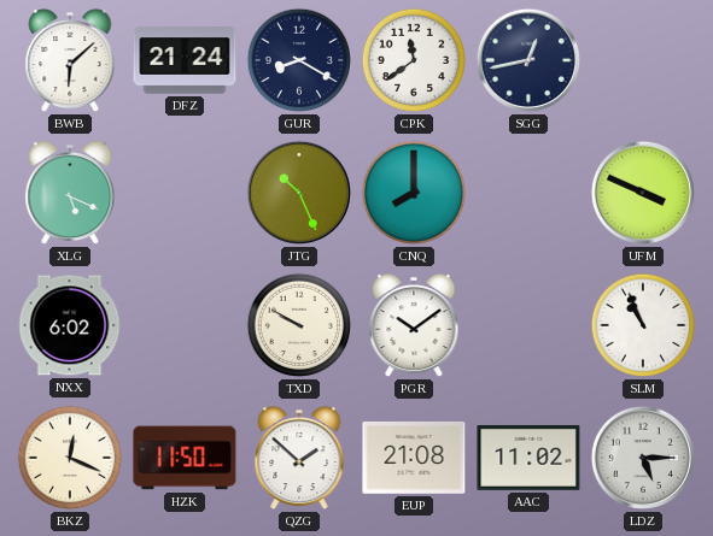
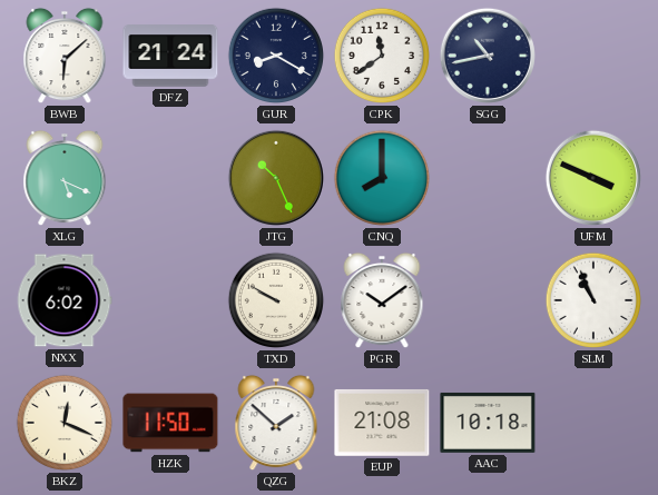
SGG: 12:43 -> 10:43 (488, 56)
AAC: 11:02 -> 10:18 (488, 423)
LDZ: 5:15 -> none (643, 458)
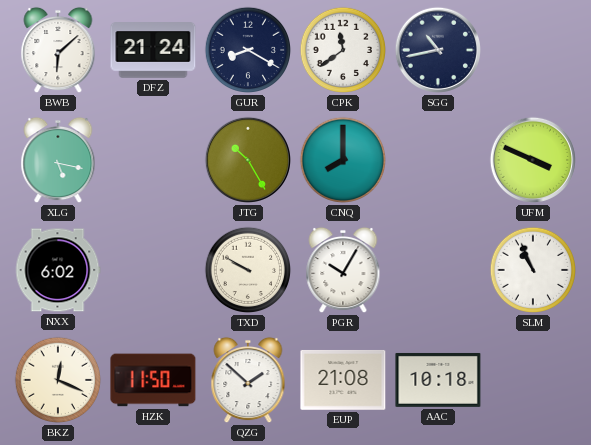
XLG: 5:19 -> 5:17 (58, 160)
JTG: 10:26 -> 10:25 (248, 160)
PGR: 10:09 -> 10:05 (343, 270)
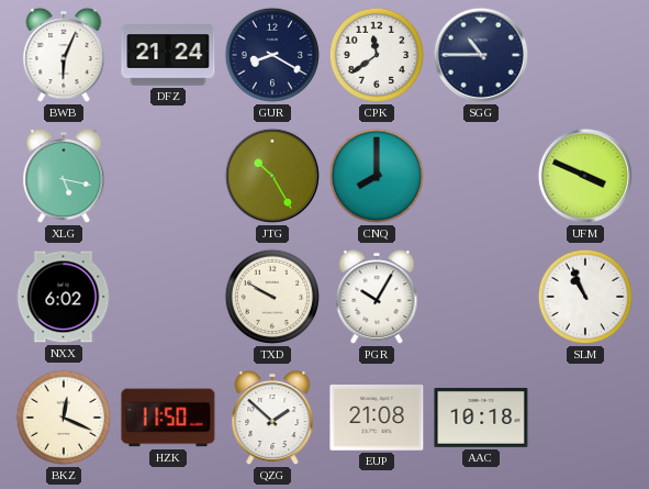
BWB: 6:08 -> 6:04 (64, 55)
SGG: 10:43 -> 10:45 (481, 55)
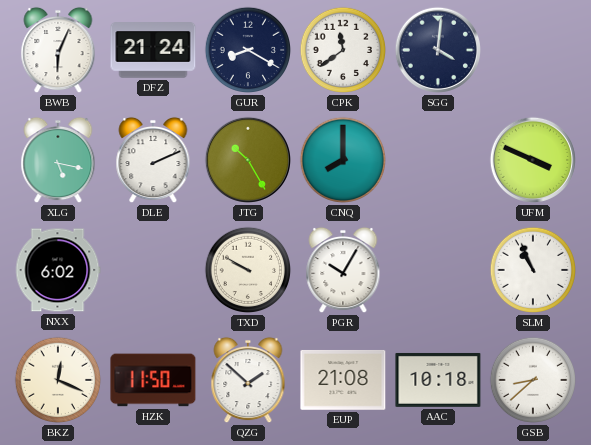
SGG: 10:45 -> 4:01 (438, 50)
DLE: none -> 2:11 (153, 160)
GSB: none -> 8:38 (533, 380)
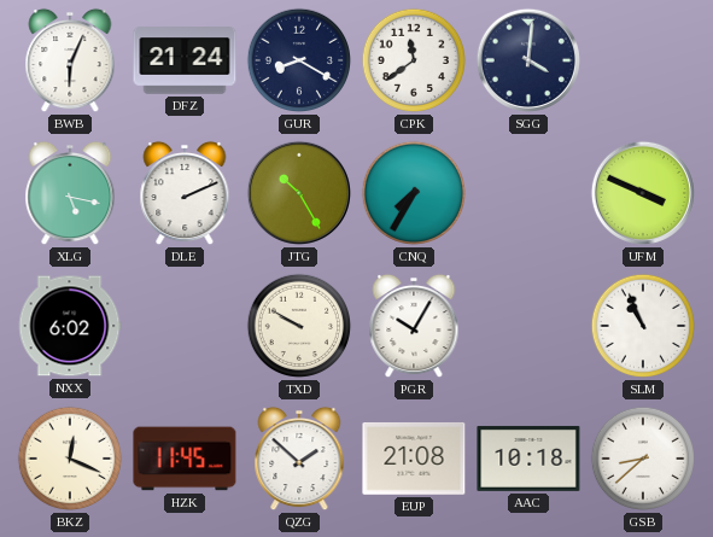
CNQ: 8:00 -> 7:35 (414, 193)
HZK: 11:50 -> 11:45 (185, 459)
